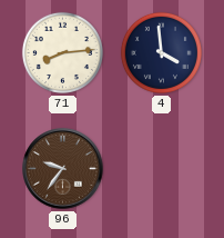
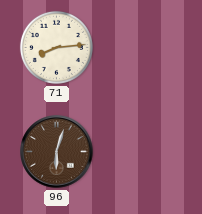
4: 3:59 -> none (161, 52)
96: 9:36 -> 6:03 (57, 152)
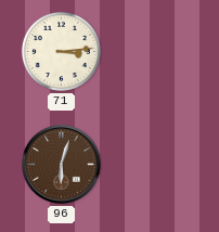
71: 8:14 -> 3:14 (61, 51)
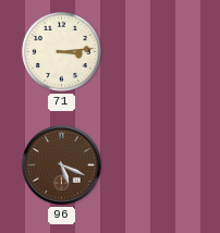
96: 6:03 -> 5:19 (62, 165)
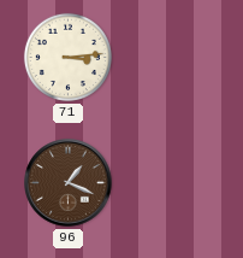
96: 5:19 -> 1:19 (69, 183)
